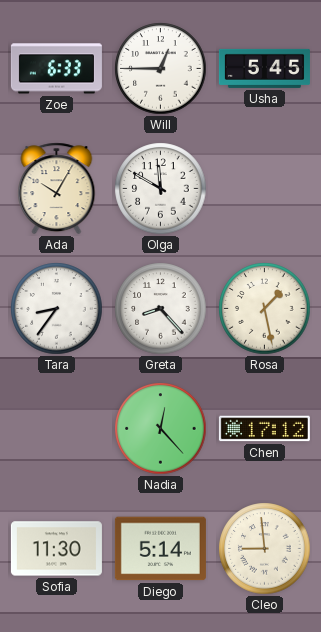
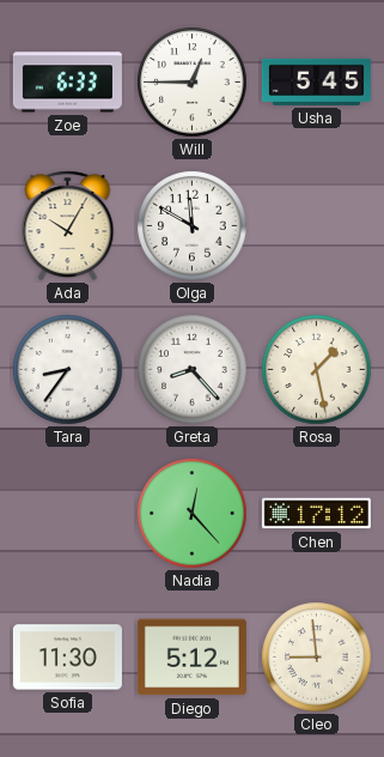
Diego: 5:14 -> 5:12 (191, 658)
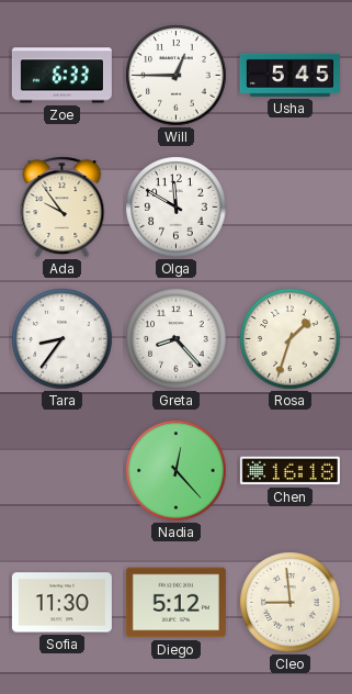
Ada: 10:05 -> 9:54 (63, 208)
Rosa: 1:28 -> 1:33 (291, 339)
Chen: 17:12 -> 16:18 (289, 471)
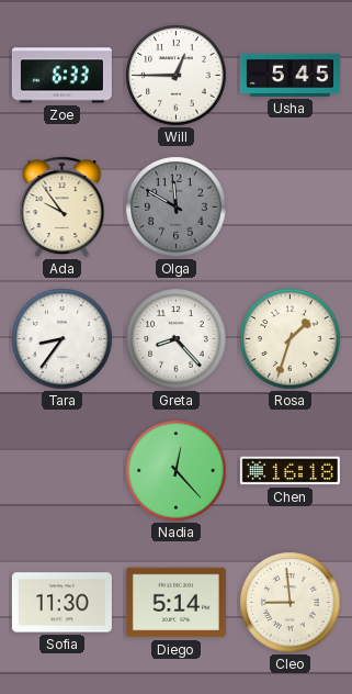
Olga dial: white -> grey (177, 208)
Diego: 5:12 -> 5:14 (175, 603)
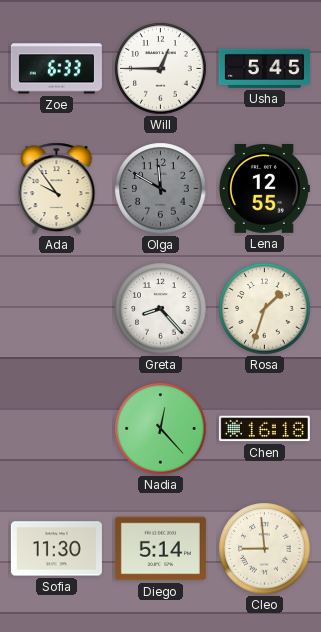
Lena: none -> 12:55 (264, 189)
Tara: 8:36 -> none (63, 339)
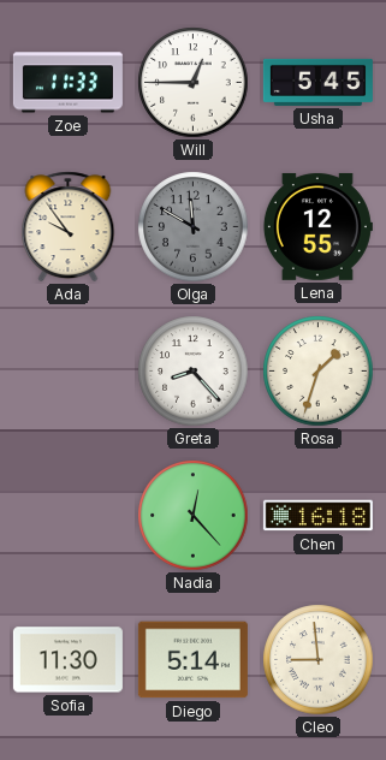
Zoe: 6:33 -> 11:33 (67, 83)
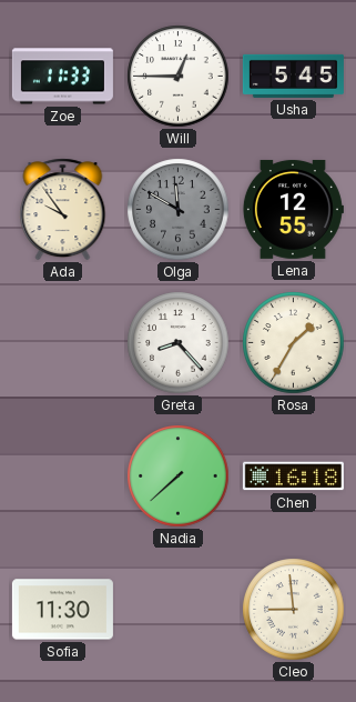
Rosa: 1:33 -> 1:35 (294, 343)
Nadia: 12:23 -> 7:38 (179, 477)
Diego: 5:14 -> none (192, 660)
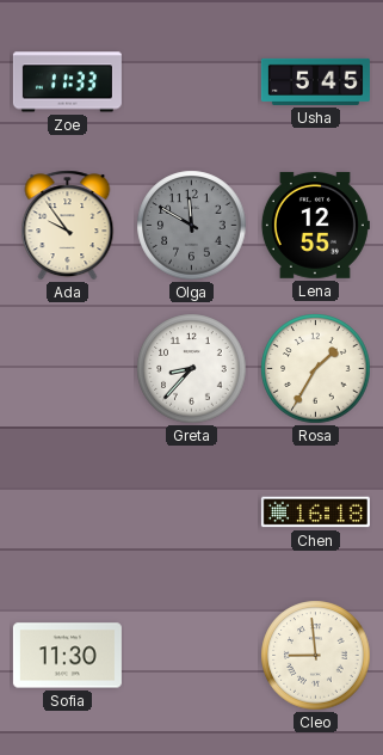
Will: 12:45 -> none (179, 77)
Greta: 8:23 -> 8:37 (192, 369)
Nadia: 7:38 -> none (179, 477)
